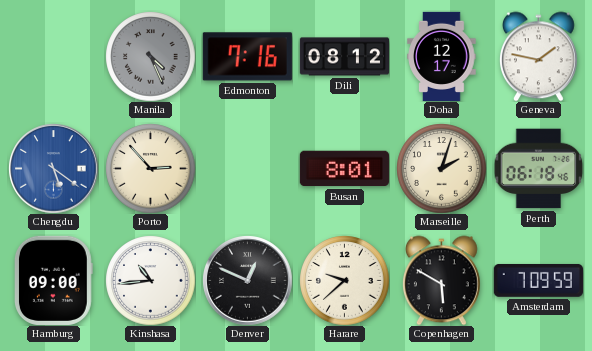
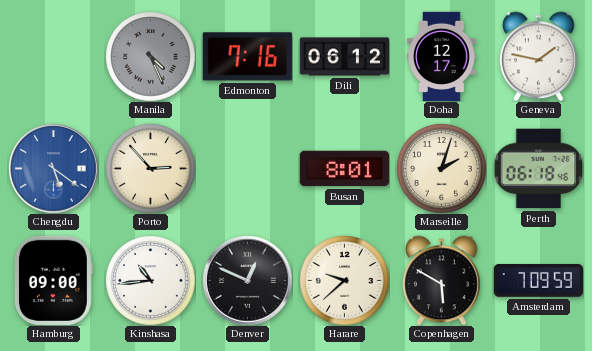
Dili: 08:12 -> 06:12 (344, 57)
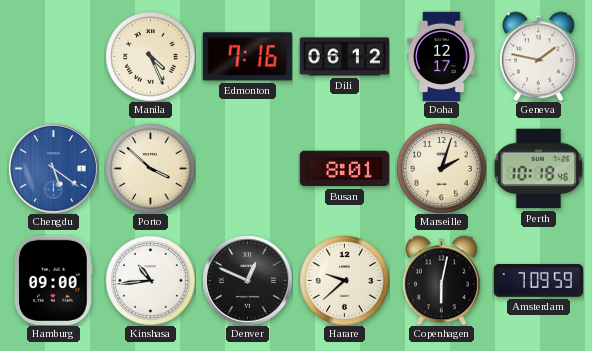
Manila dial: grey -> cream (150, 56)
Porto: 2:53 -> 3:52 (150, 168)
Perth: 06:18 -> 10:18 (538, 169)
Copenhagen: 5:50 -> 6:02 (441, 280)
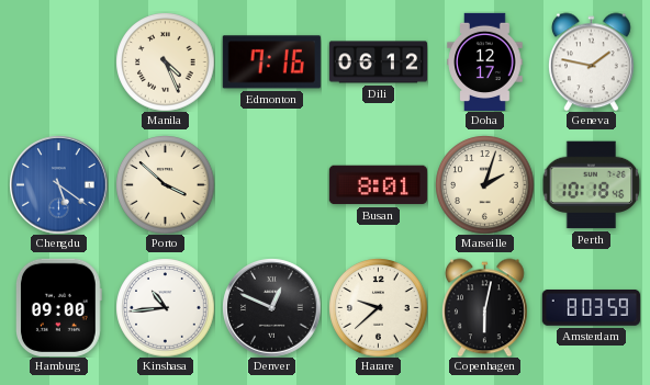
Amsterdam: 7:09 -> 8:03 (591, 308)
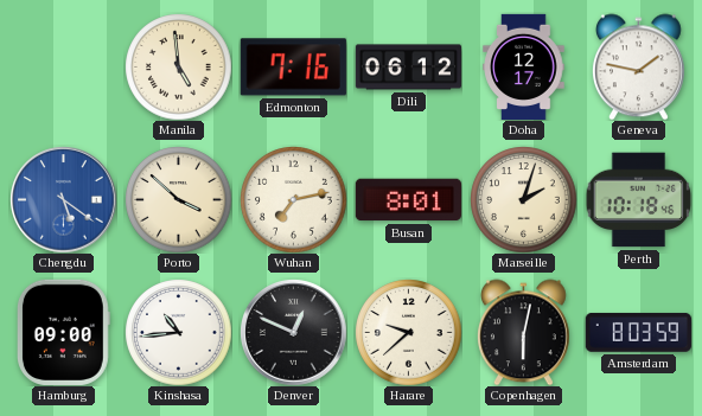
Manila: 4:26 -> 4:59 (178, 66)
Wuhan: none -> 7:13 (293, 199)
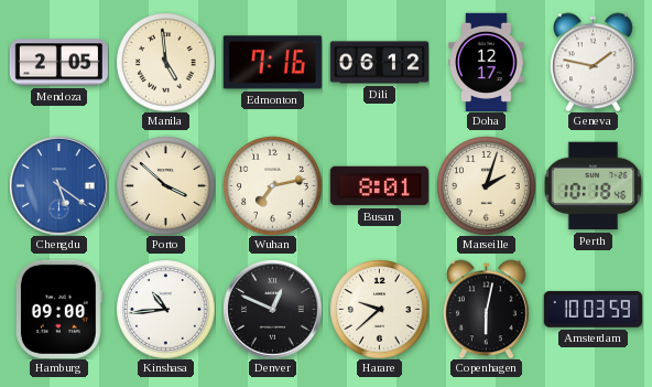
Mendoza: none -> 2:05 (58, 63)
Amsterdam: 8:03 -> 10:03 (593, 310)
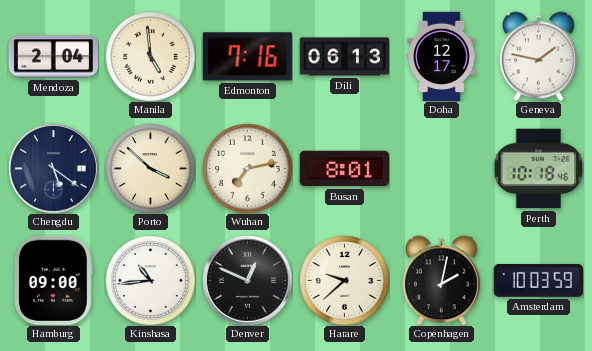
Mendoza: 2:05 -> 2:04 (53, 57)
Dili: 06:12 -> 06:13 (344, 57)
Chengdu dial: blue -> navy (53, 168)
Marseille: 2:03 -> none (486, 185)
Copenhagen: 6:02 -> 2:02 (441, 280)
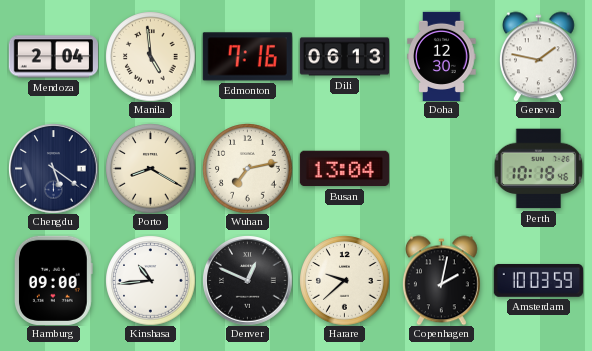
Doha: 12:17 -> 12:30 (442, 56)
Porto: 3:52 -> 8:20 (150, 168)
Busan: 8:01 -> 13:04 (344, 169)
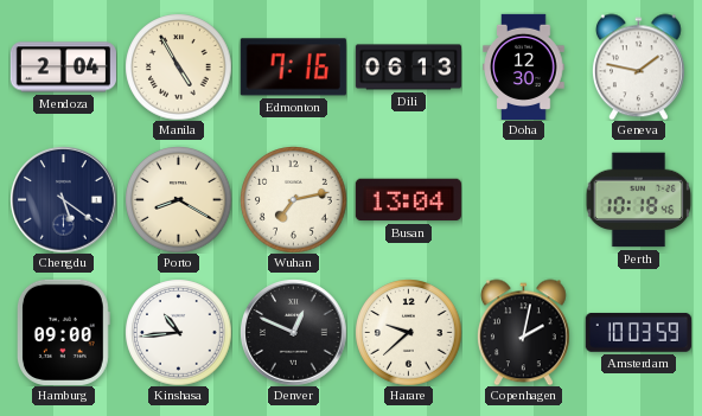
Manila: 4:59 -> 4:55 (178, 66)
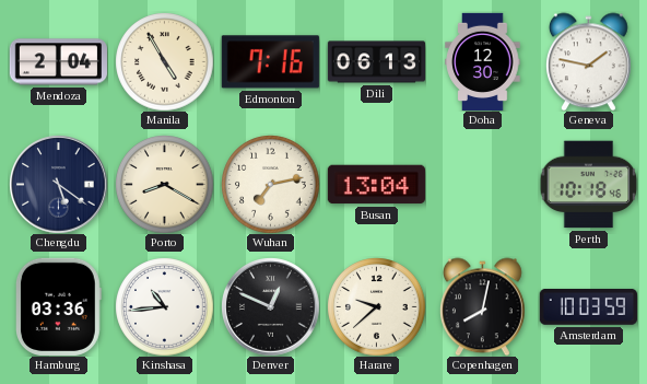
Hamburg: 09:00 -> 03:36 (58, 306)
Copenhagen: 2:02 -> 8:02 (482, 306)
